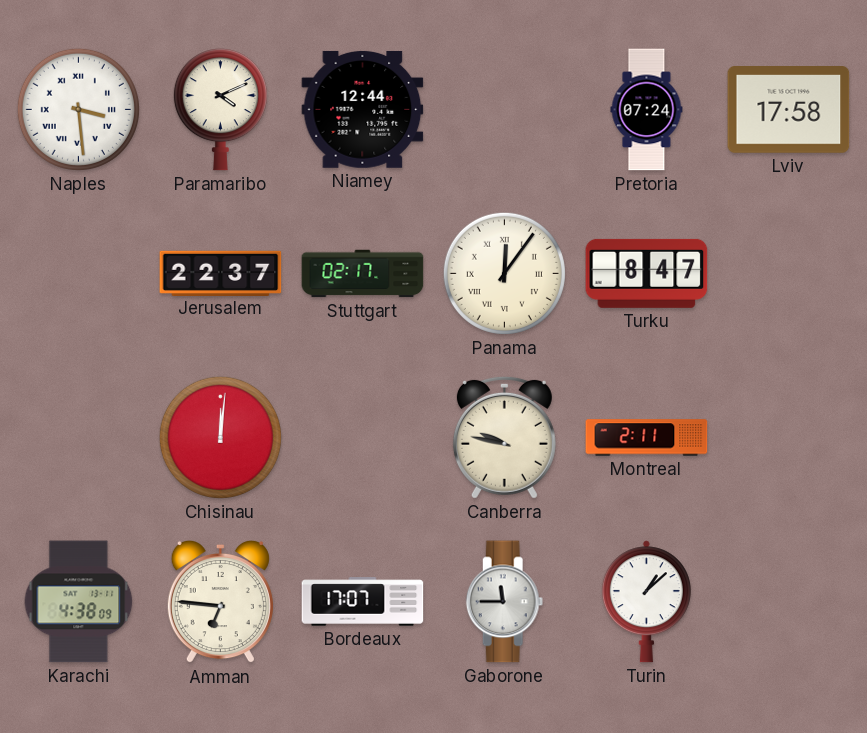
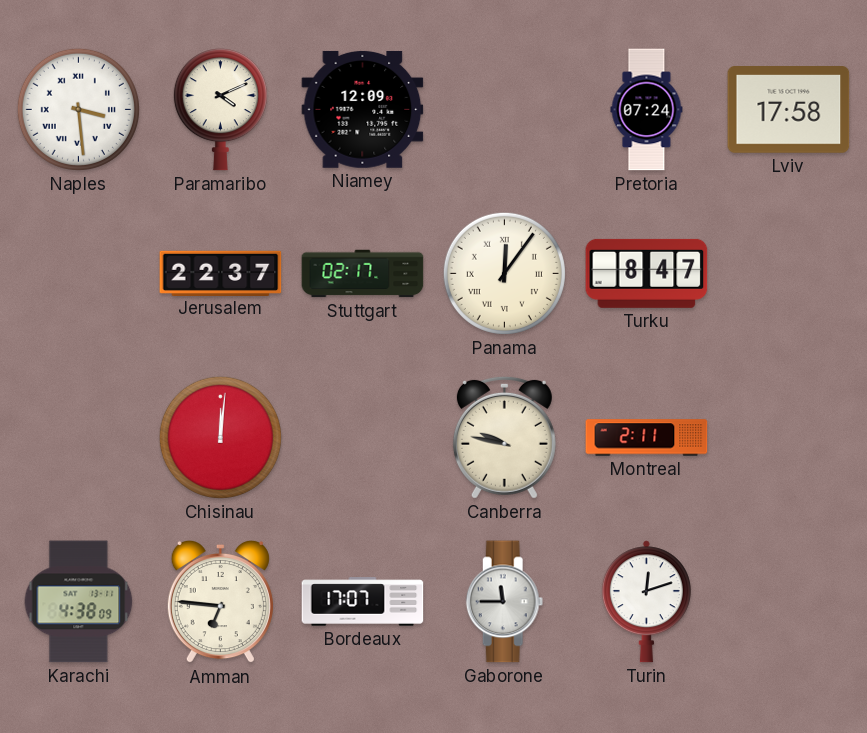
Niamey: 12:44 -> 12:09 (363, 109)
Turin: 1:08 -> 12:12 (646, 602)
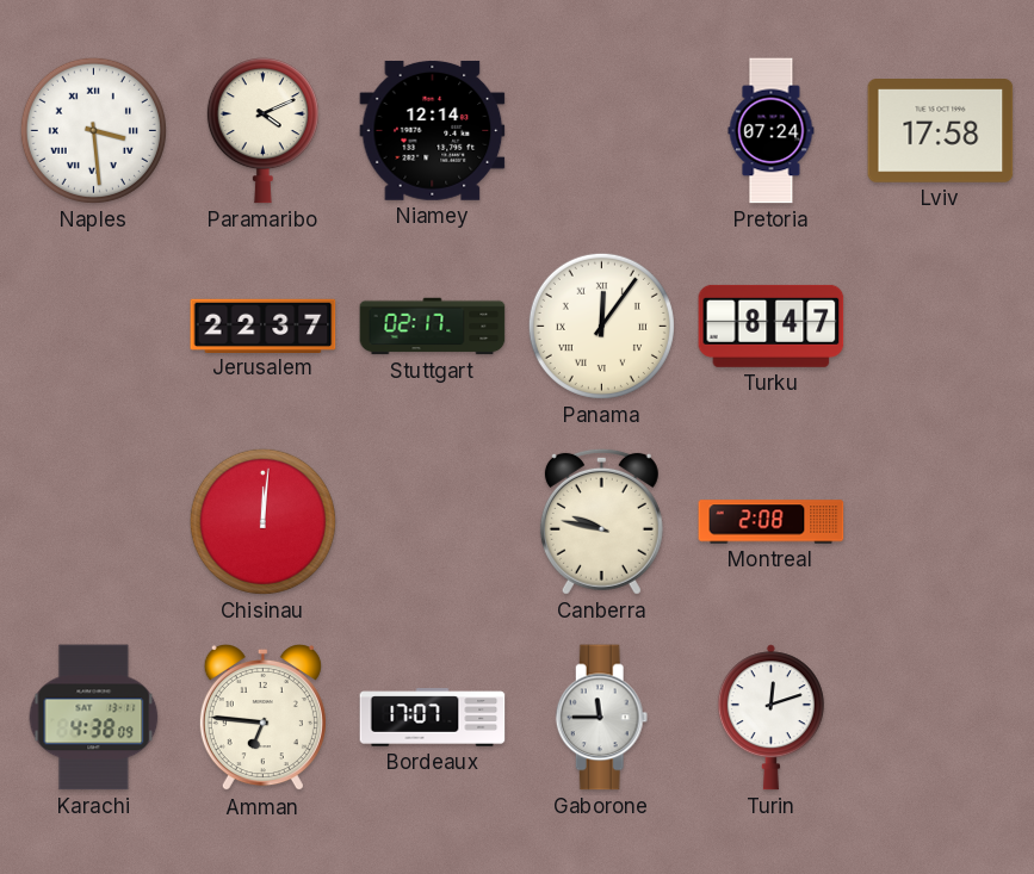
Niamey: 12:09 -> 12:14 (433, 130)
Montreal: 2:11 -> 2:08 (772, 522)
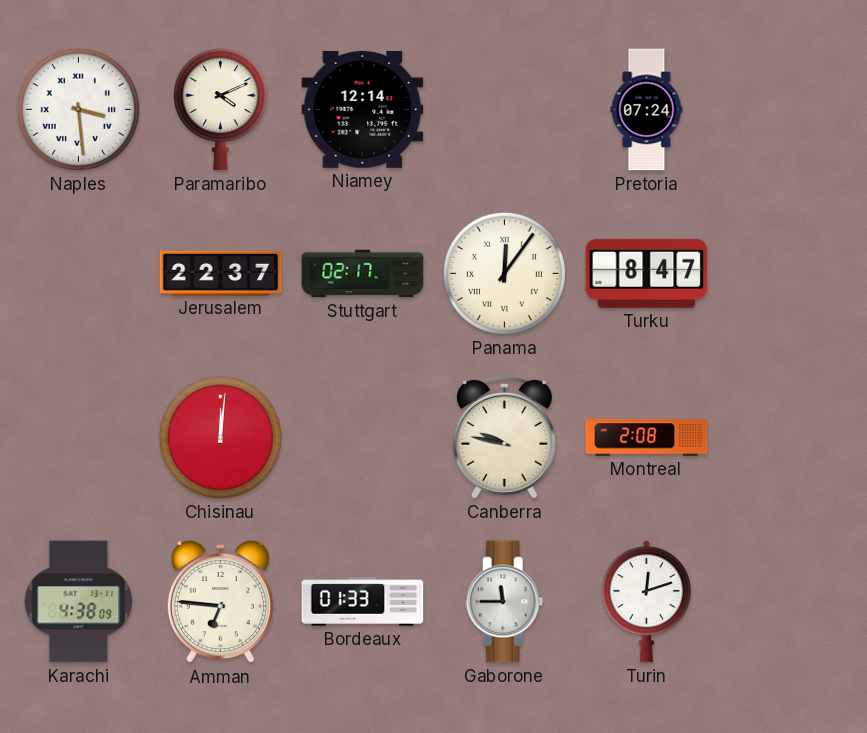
Lviv: 17:58 -> none (941, 131)
Bordeaux: 17:07 -> 01:33 (363, 602)
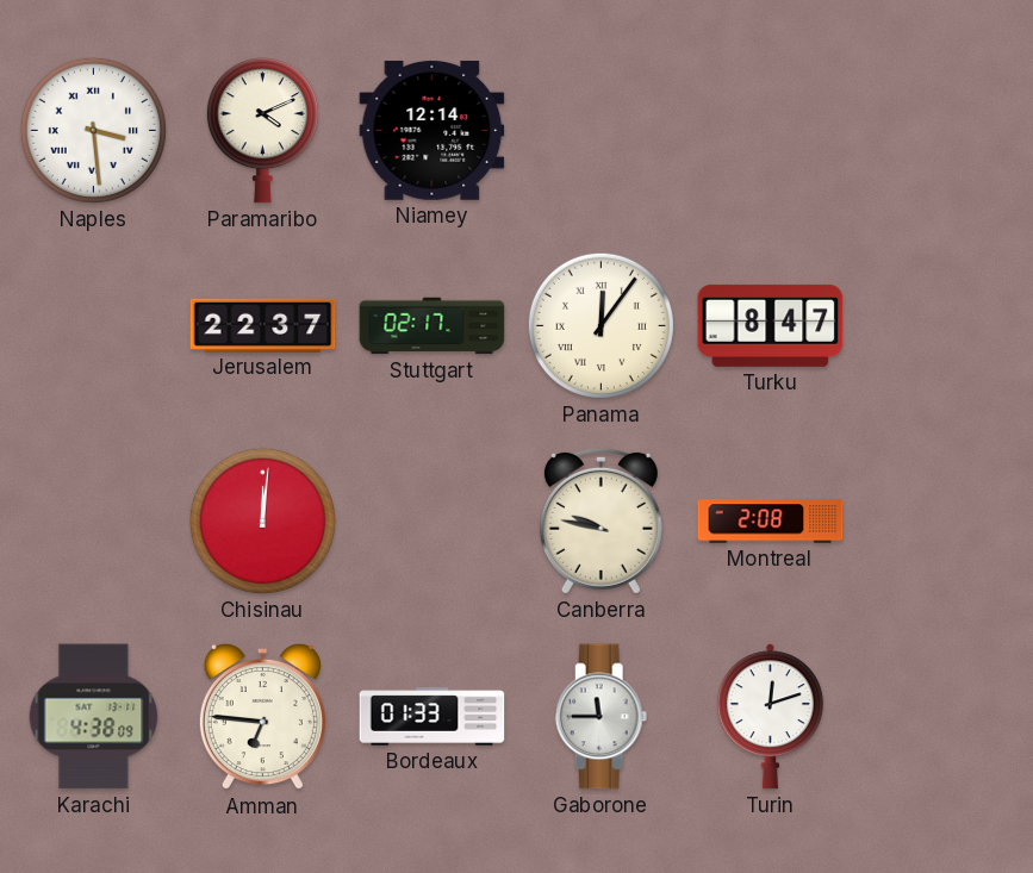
Pretoria: 07:24 -> none (647, 110)
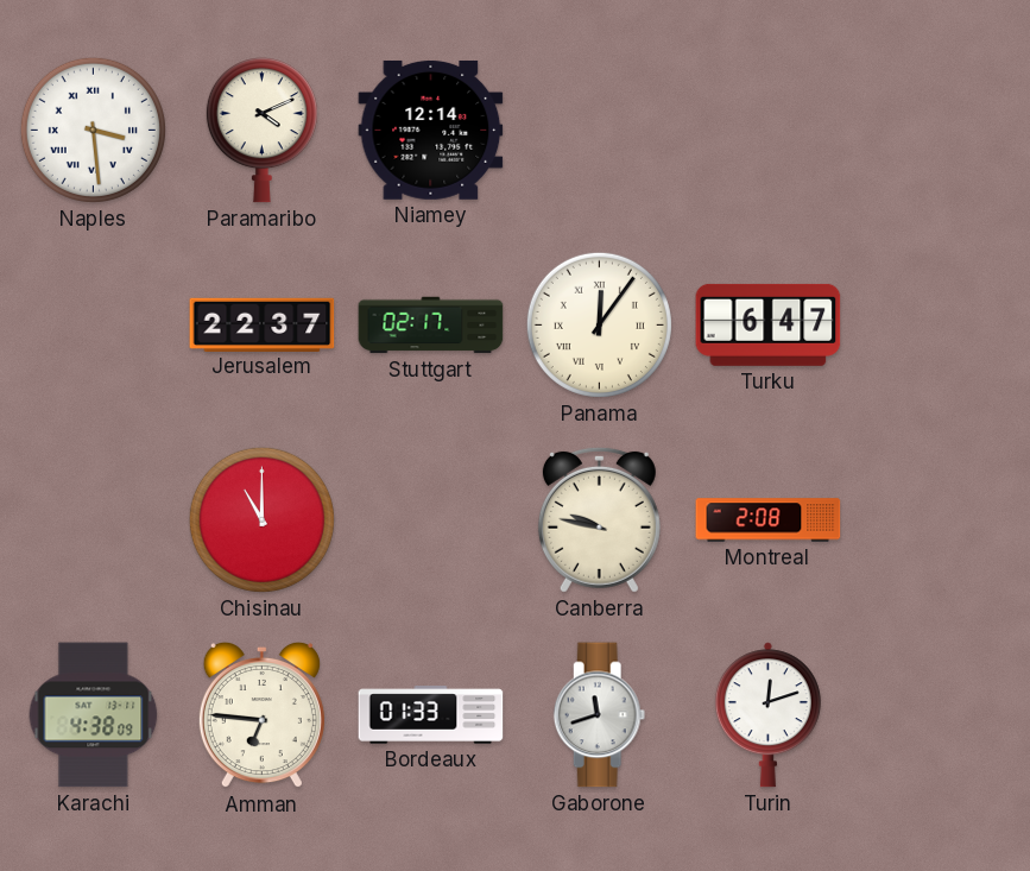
Turku: 8:47 -> 6:47 (769, 324)
Chisinau: 12:01 -> 11:00 (261, 519)
Gaborone: 11:45 -> 11:42 (600, 715)
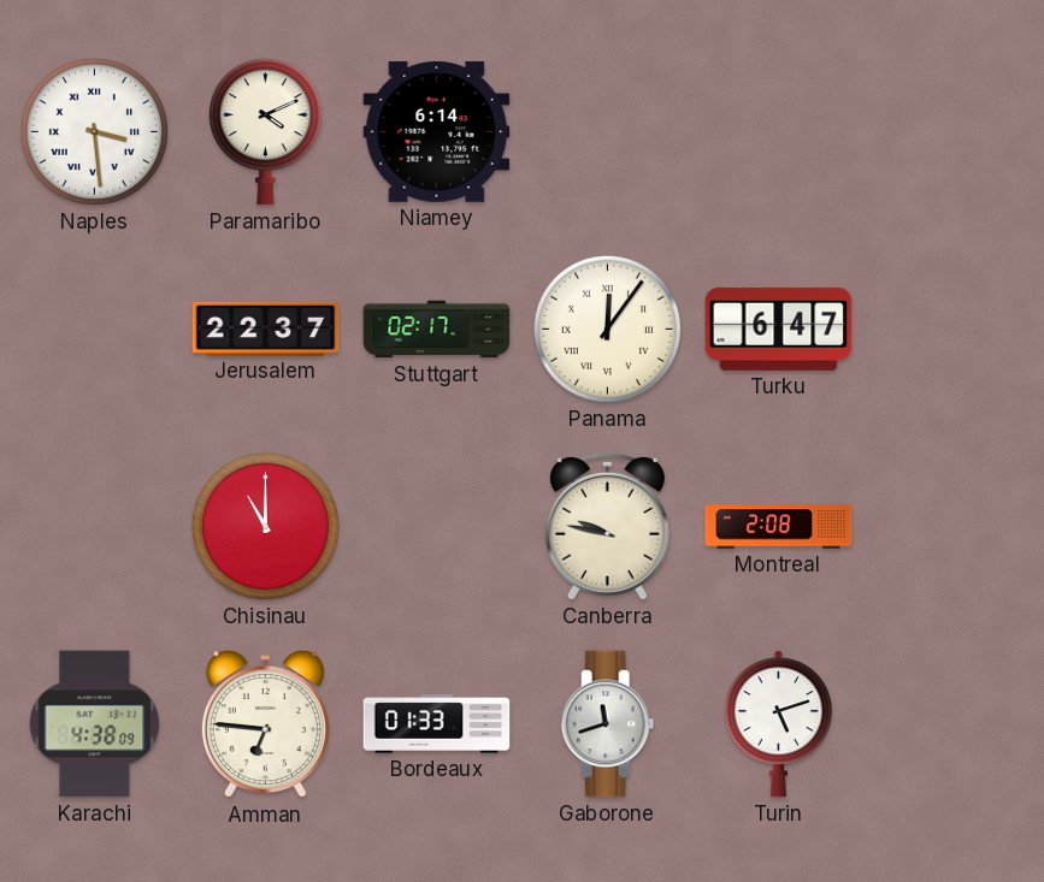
Niamey: 12:14 -> 6:14 (437, 131)
Turin: 12:12 -> 5:12 (778, 724)
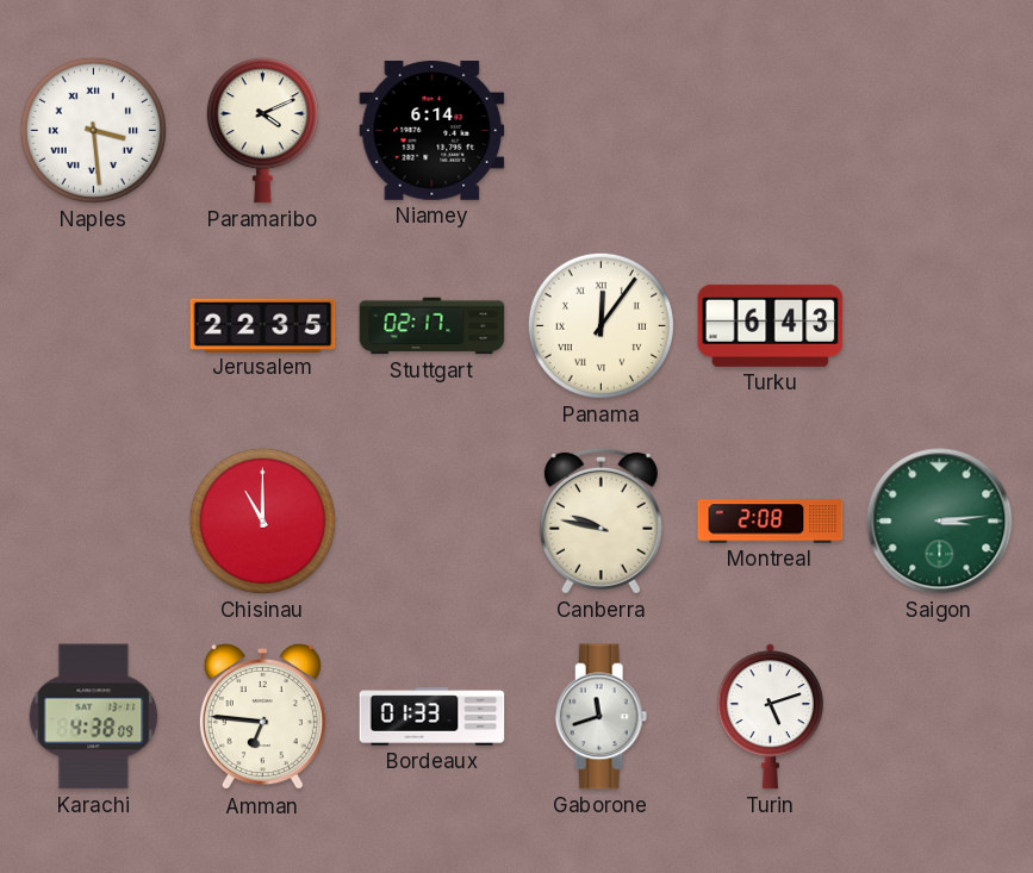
Jerusalem: 22:37 -> 22:35 (263, 325)
Turku: 6:47 -> 6:43 (771, 325)
Saigon: none -> 3:14 (940, 522)
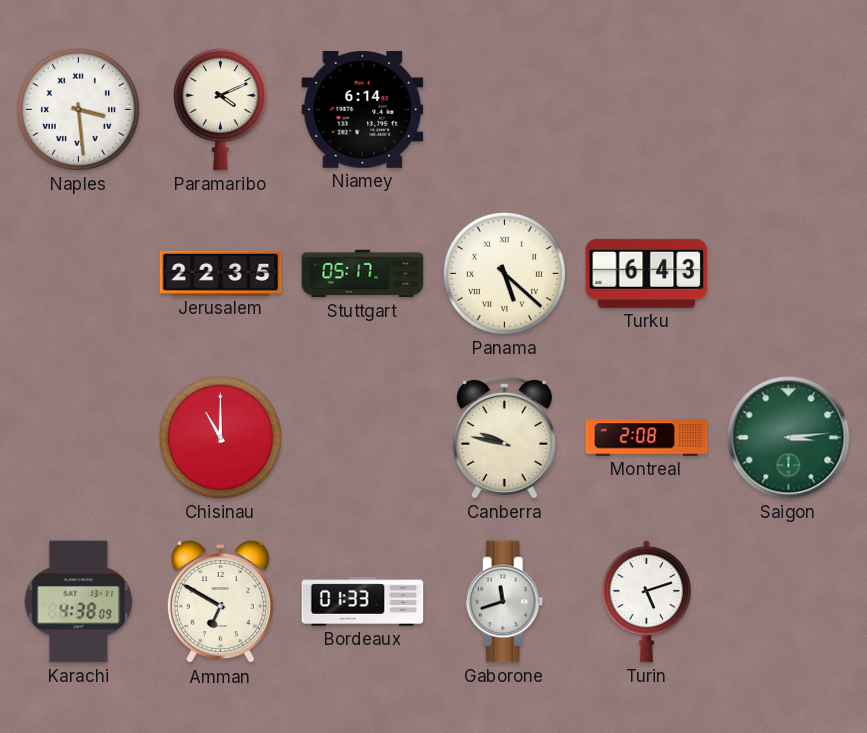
Stuttgart: 02:17 -> 05:17 (363, 274)
Panama: 12:06 -> 5:22 (504, 273)
Amman: 6:46 -> 6:50 (220, 602)
